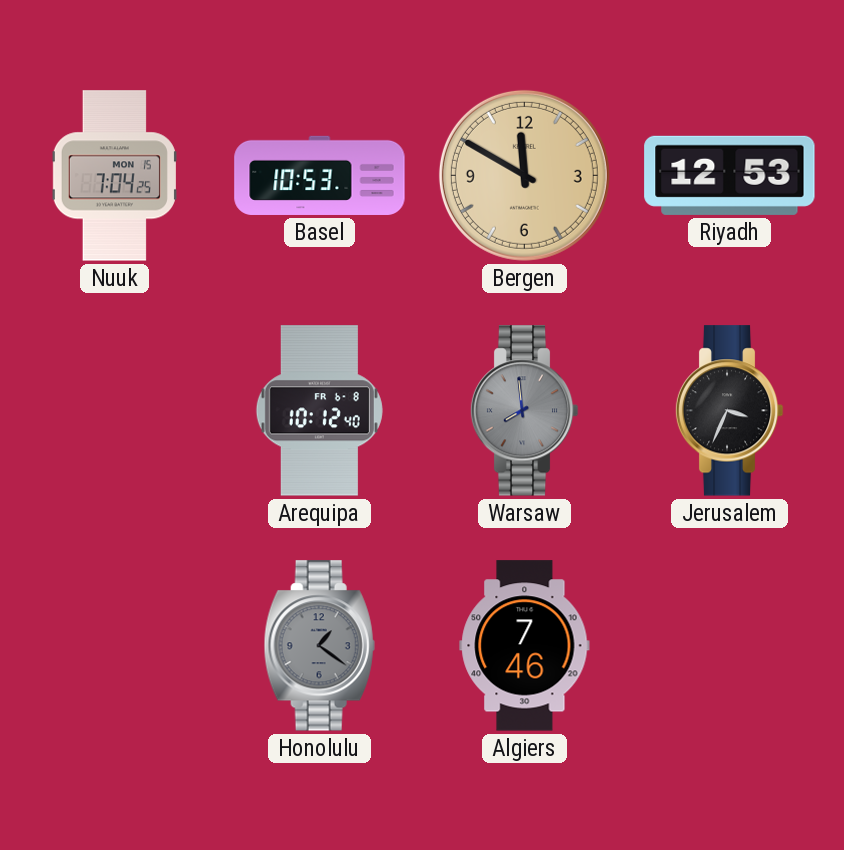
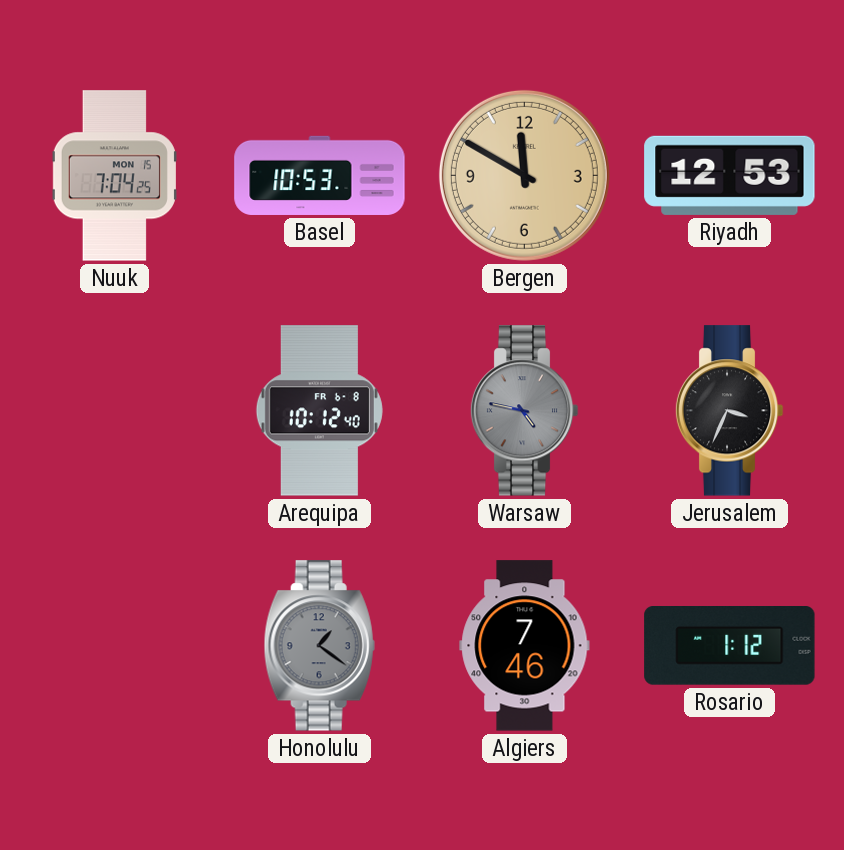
Warsaw: 7:59 -> 4:47 (524, 411)
Rosario: none -> 1:12 (730, 646)
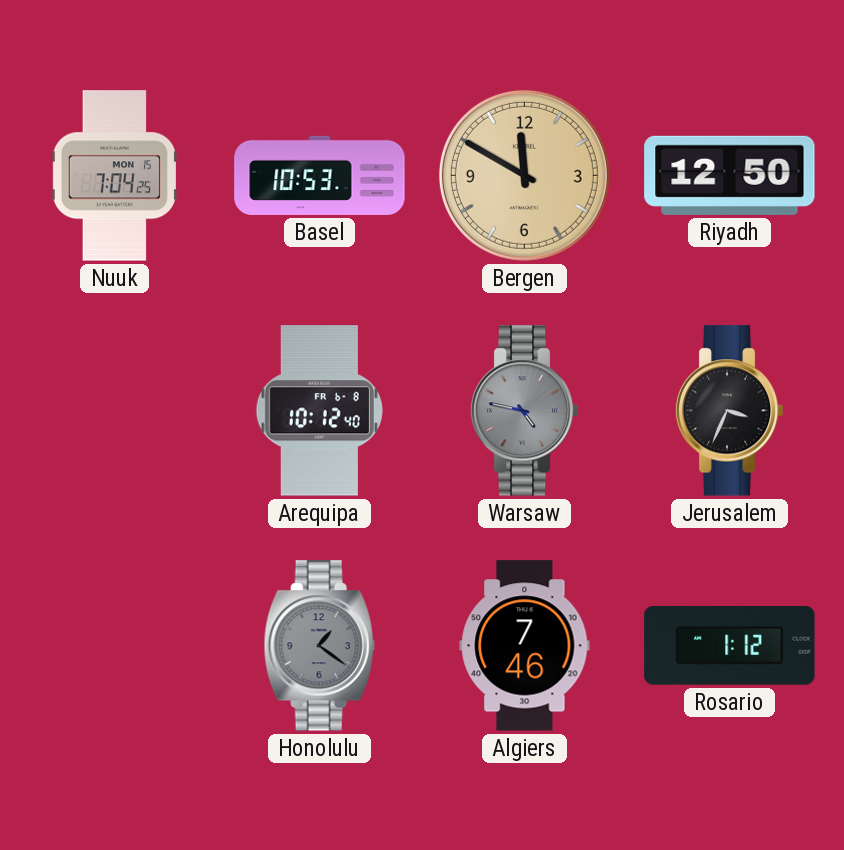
Riyadh: 12:53 -> 12:50 (730, 175)
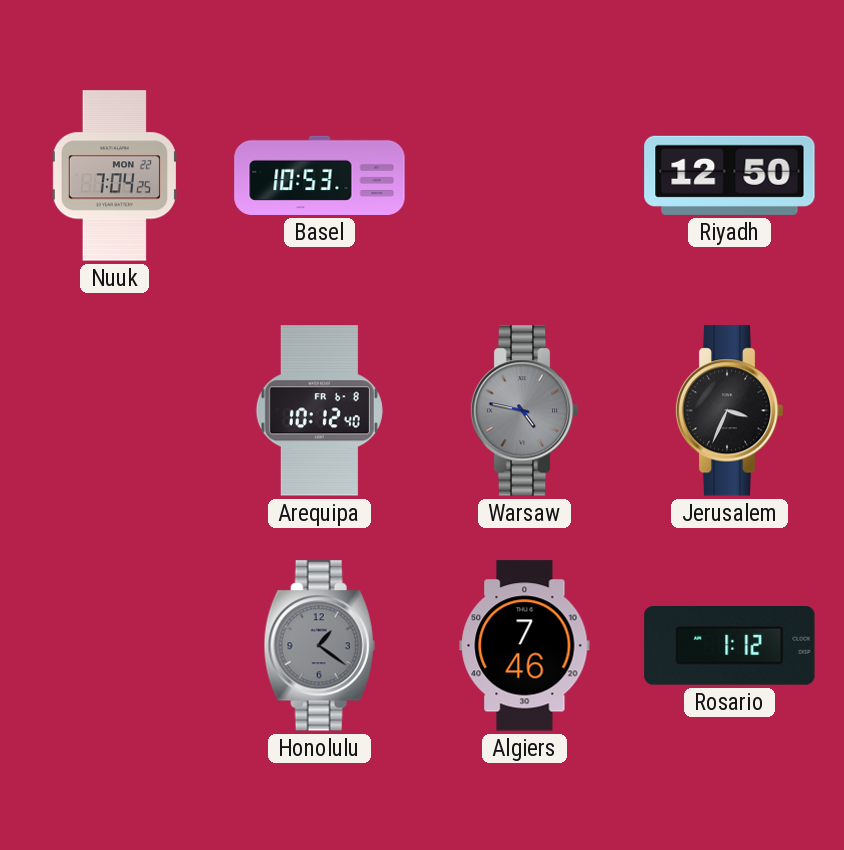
Nuuk date: MON 15 -> MON 22 (114, 176)
Bergen: 11:50 -> none (524, 175)
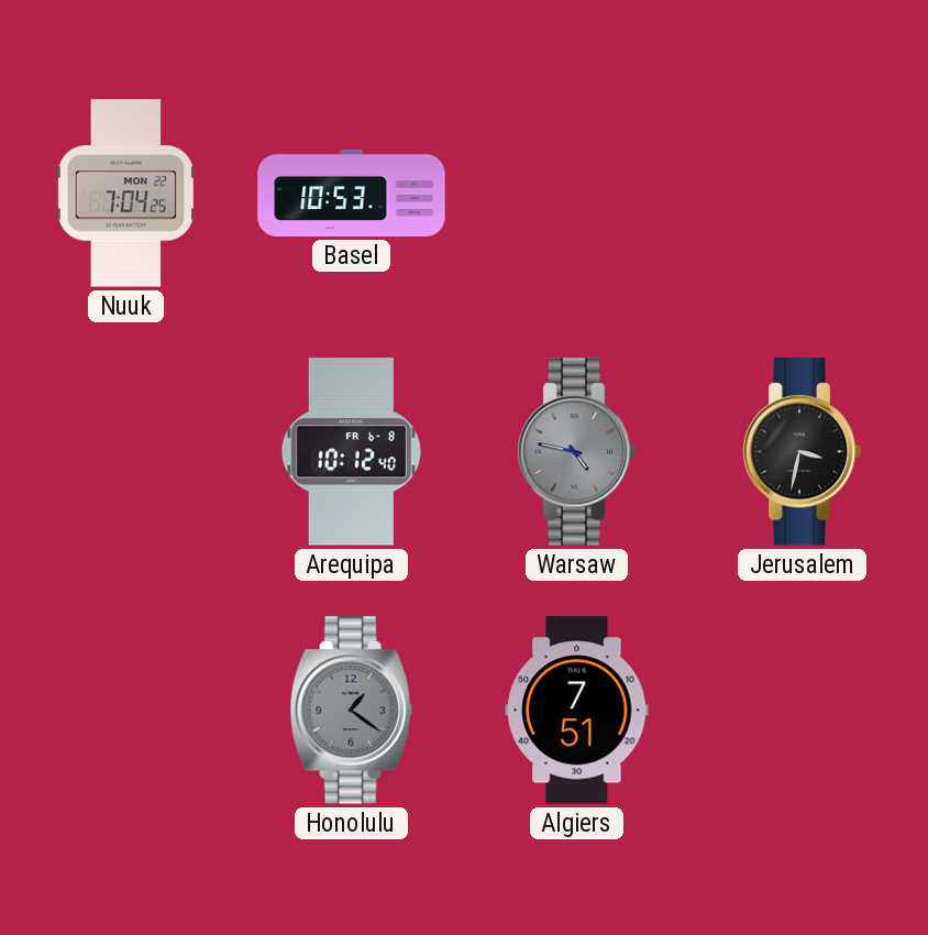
Riyadh: 12:50 -> none (730, 175)
Jerusalem: 3:34 -> 3:32 (802, 452)
Algiers: 7:46 -> 7:51 (577, 711)
Rosario: 1:12 -> none (730, 646)
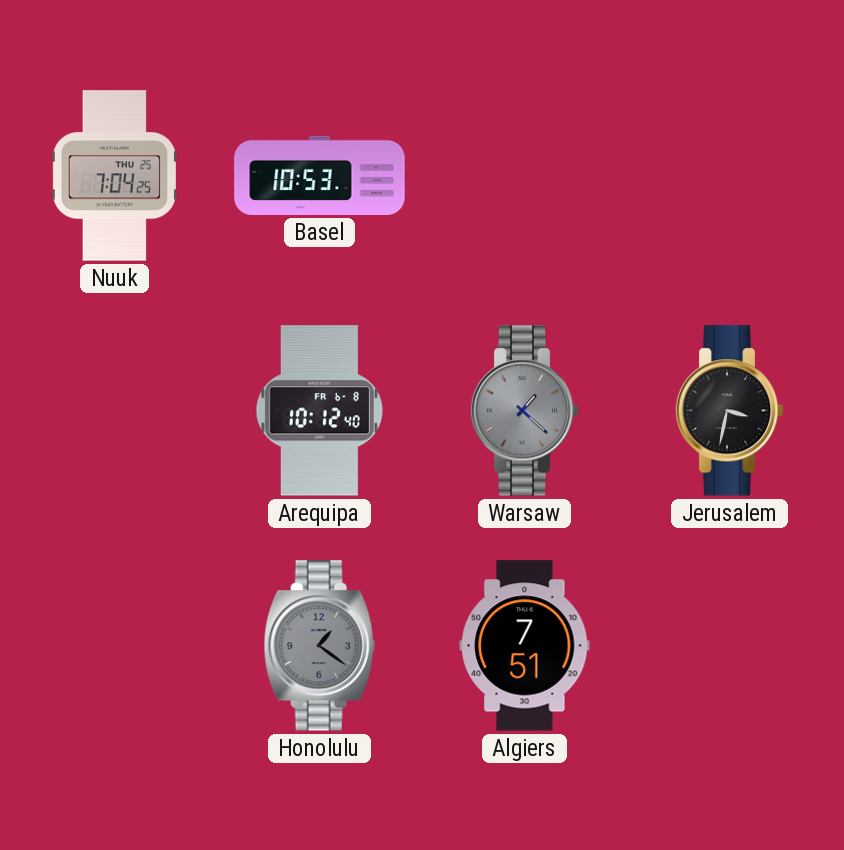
Nuuk date: MON 22 -> THU 25 (114, 176)
Warsaw: 4:47 -> 1:22 (524, 411)
